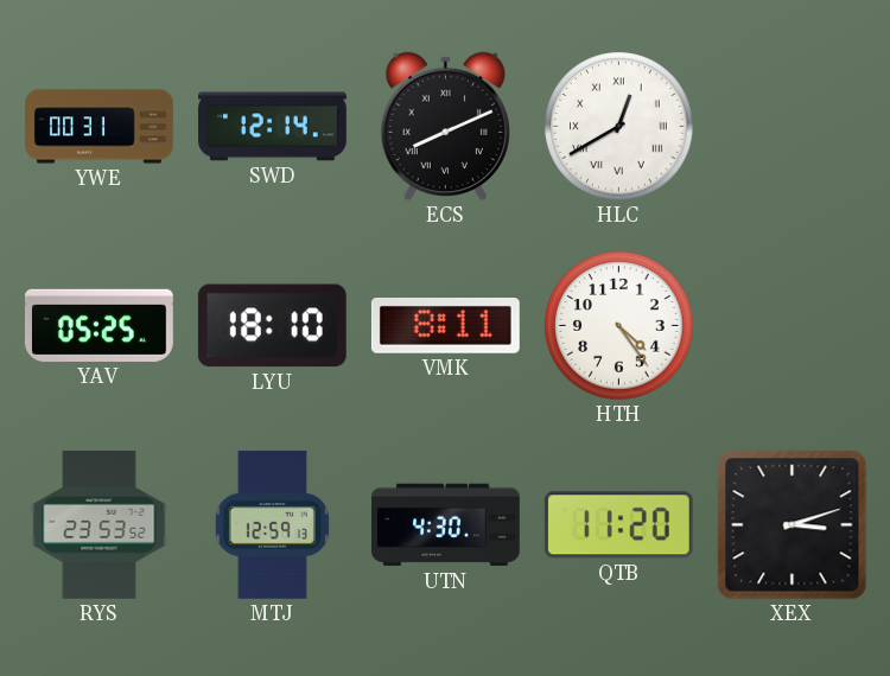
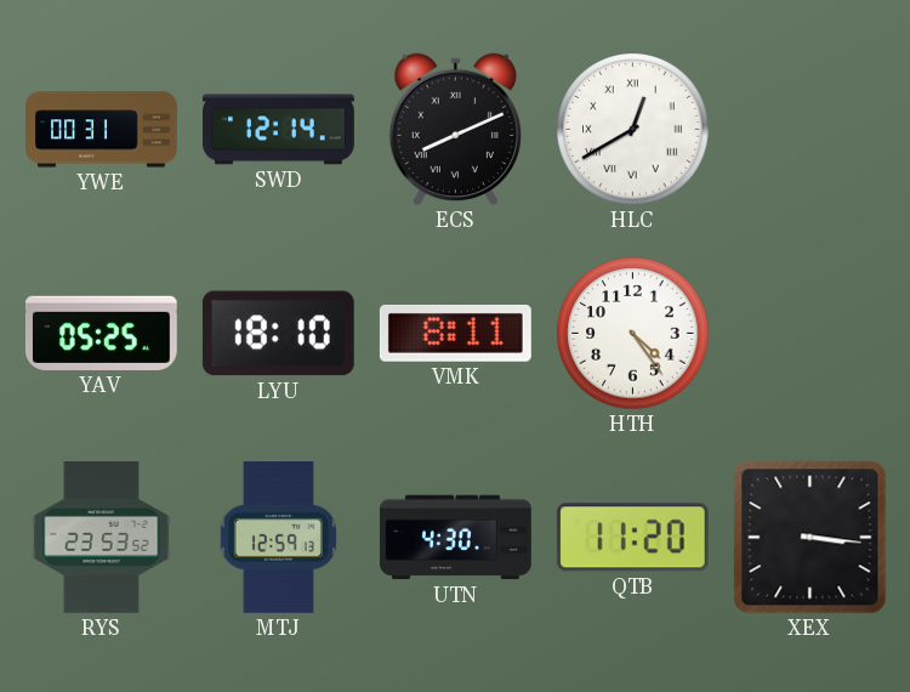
XEX: 3:12 -> 3:16 (811, 538)
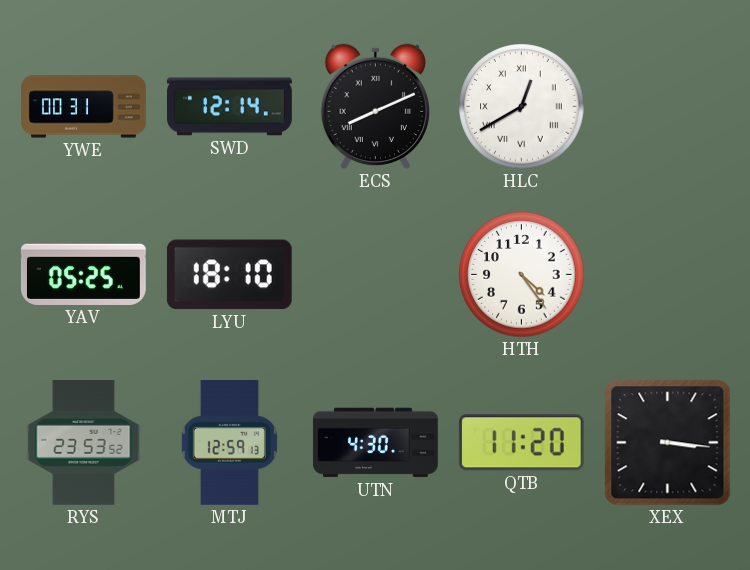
VMK: 8:11 -> none (455, 334)
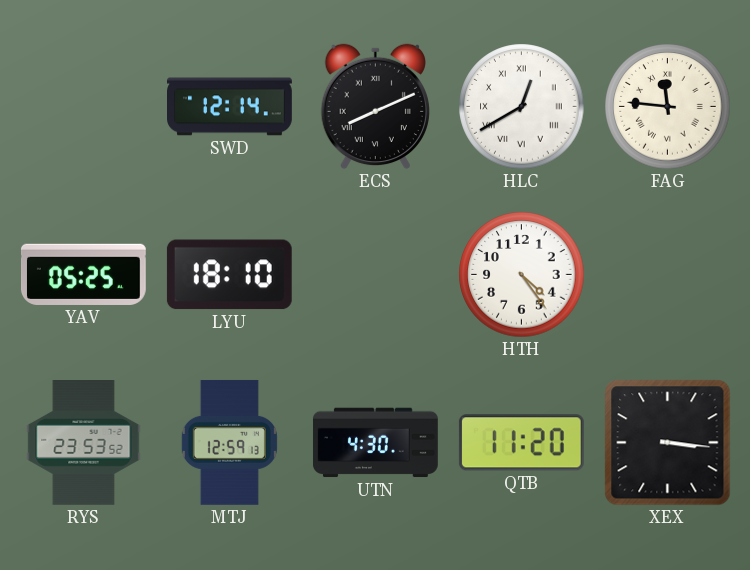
YWE: 00:31 -> none (84, 107)
FAG: none -> 11:46 (668, 107)
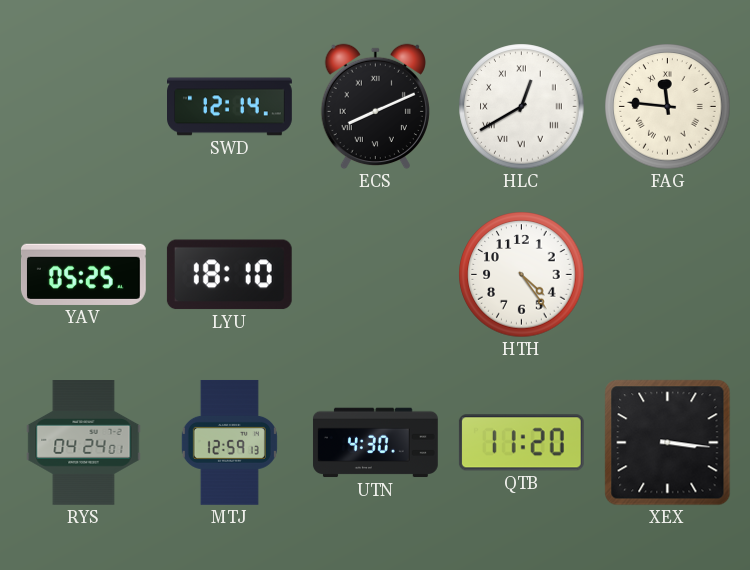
RYS: 23:53 -> 04:24 (84, 443)
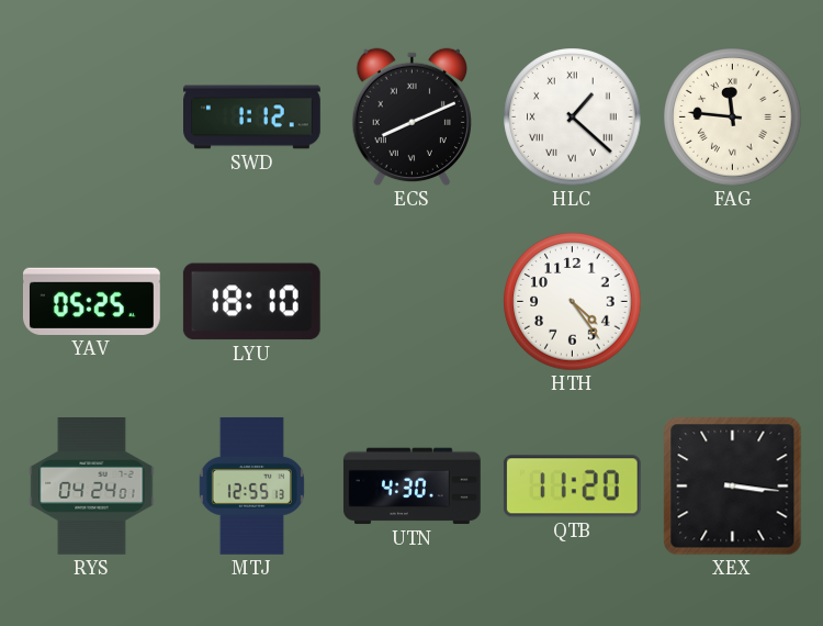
SWD: 12:14 -> 1:12 (252, 118)
HLC: 12:40 -> 1:22 (573, 118)
MTJ: 12:59 -> 12:55 (251, 485)
